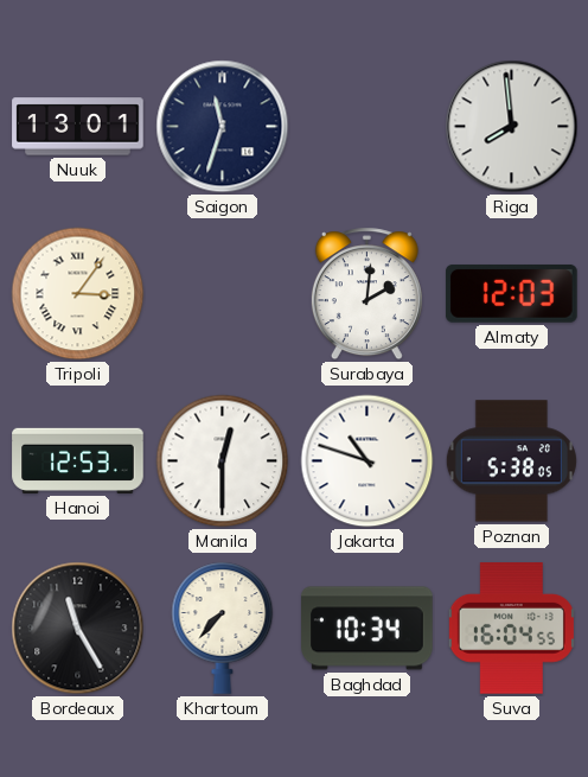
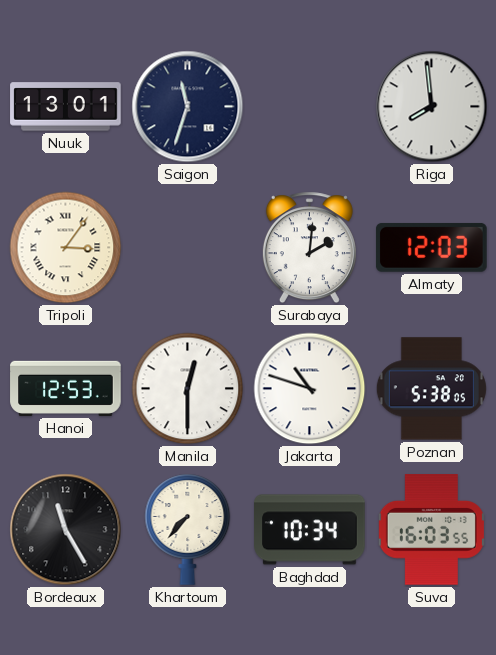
Suva: 16:04 -> 16:03 (431, 530)
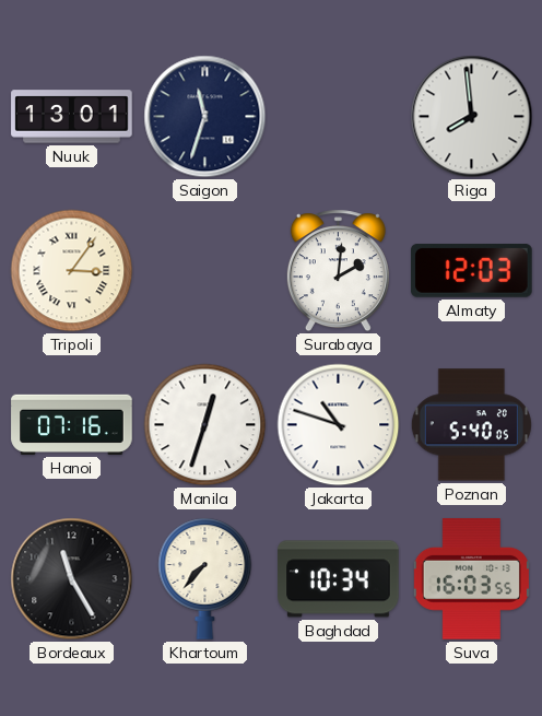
Hanoi: 12:53 -> 07:16 (72, 424)
Manila: 12:30 -> 12:33 (205, 425)
Poznan: 5:38 -> 5:40 (471, 425)
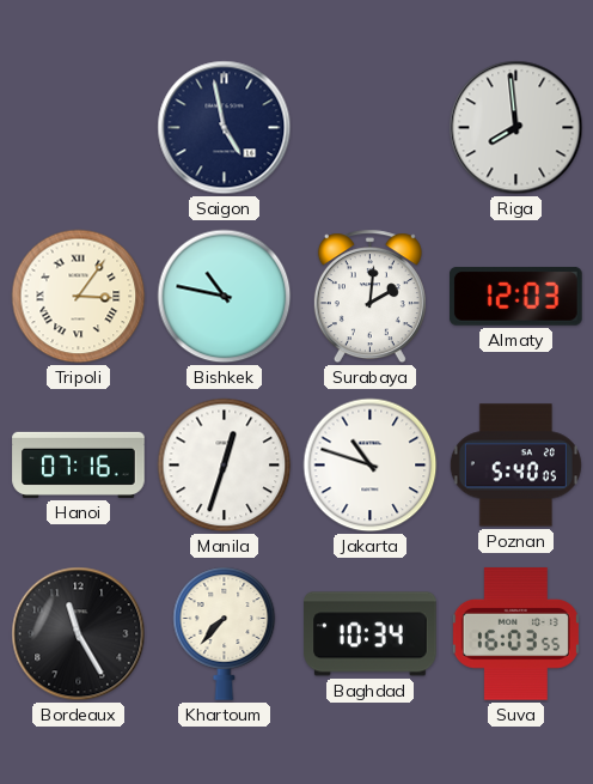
Nuuk: 13:01 -> none (72, 117)
Saigon: 11:33 -> 4:58 (225, 128)
Bishkek: none -> 10:47 (225, 297)
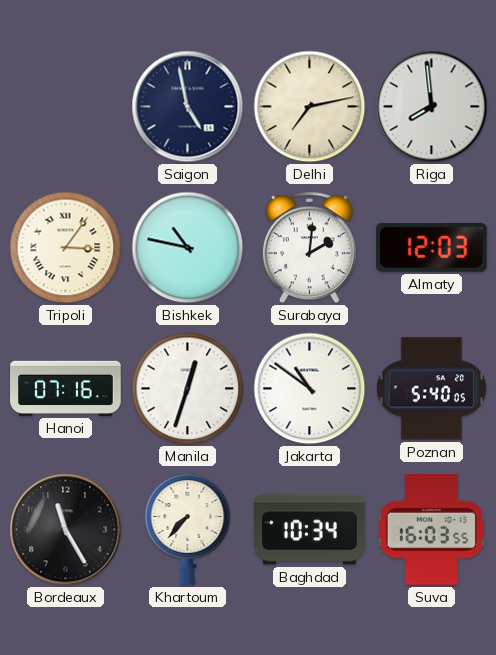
Delhi: none -> 7:13 (310, 107)
Jakarta: 10:48 -> 10:51 (310, 389)
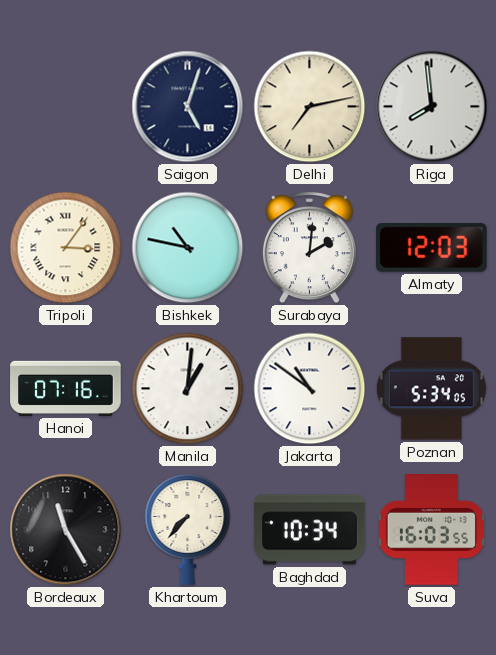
Saigon: 4:58 -> 5:03 (188, 107)
Manila: 12:33 -> 1:01 (188, 389)
Poznan: 5:40 -> 5:34 (431, 389)
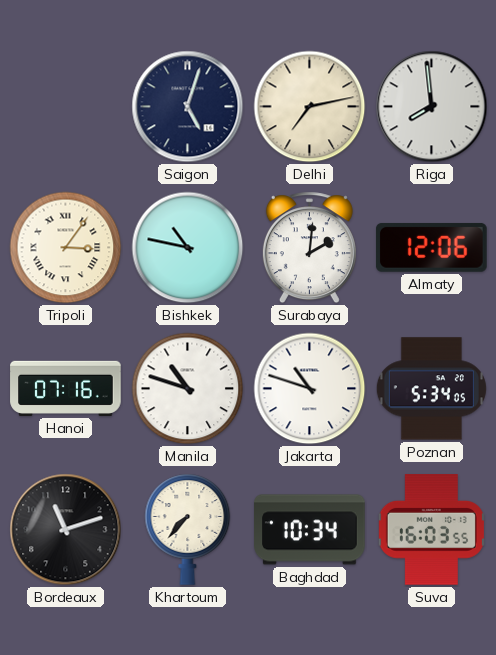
Almaty: 12:03 -> 12:06 (432, 247)
Manila: 1:01 -> 10:48 (188, 389)
Jakarta: 10:51 -> 10:48 (310, 389)
Bordeaux: 11:25 -> 11:12 (66, 530)
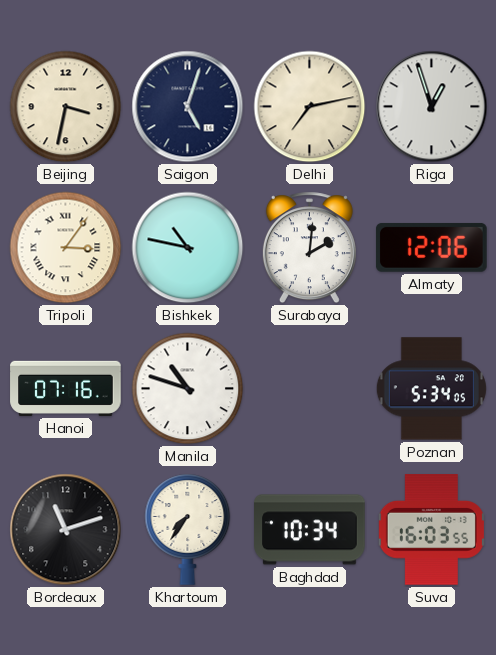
Beijing: none -> 3:32 (66, 107)
Riga: 7:59 -> 12:57 (432, 107)
Jakarta: 10:48 -> none (310, 389)
Khartoum: 7:37 -> 7:36 (188, 529)
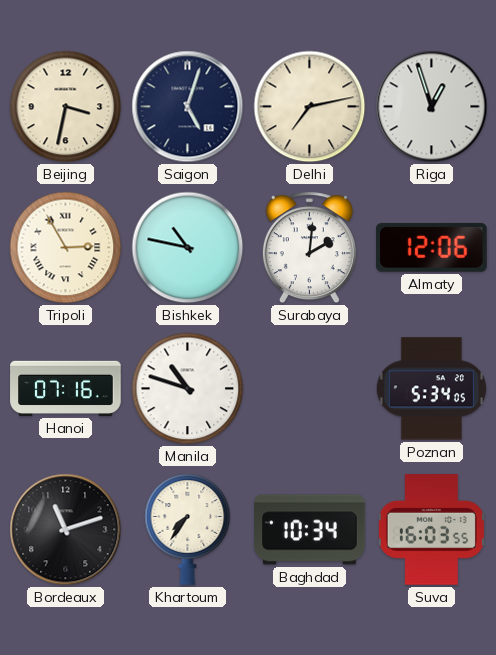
Tripoli: 3:06 -> 2:55 (66, 248)
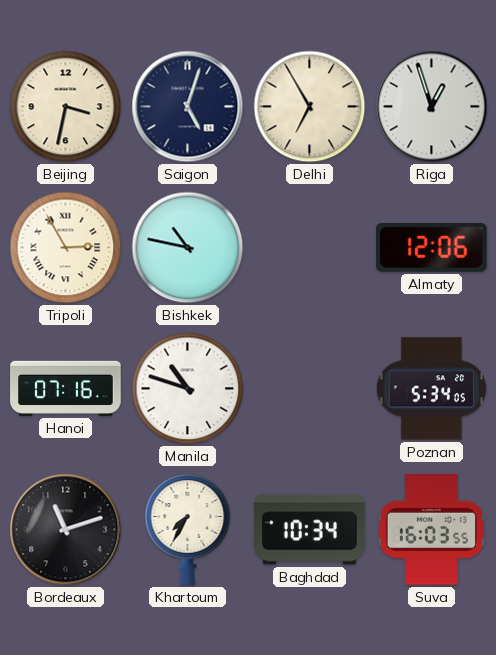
Delhi: 7:13 -> 6:55 (310, 107)
Surabaya: 2:01 -> none (309, 248)
Khartoum: 7:36 -> 7:35 (188, 529)
